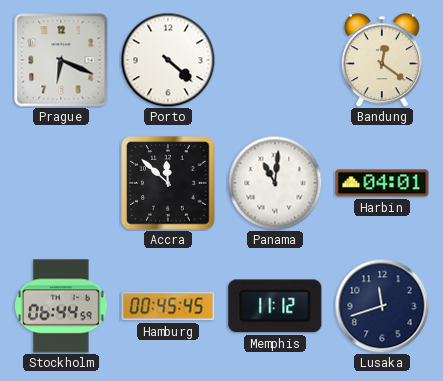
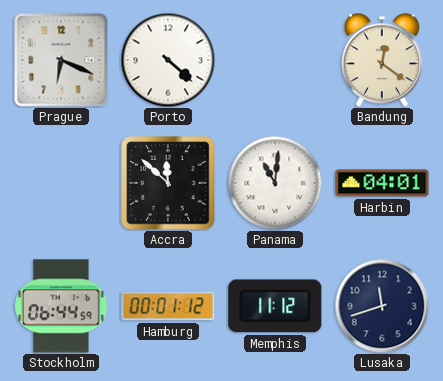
Hamburg: 00:45 -> 00:01 (168, 306)
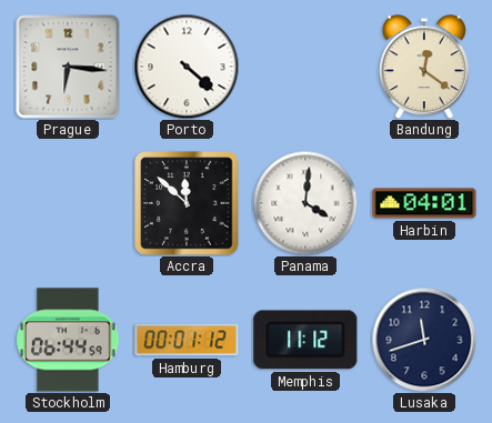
Prague: 6:19 -> 6:16 (68, 67)
Panama: 11:01 -> 4:01 (305, 203)
